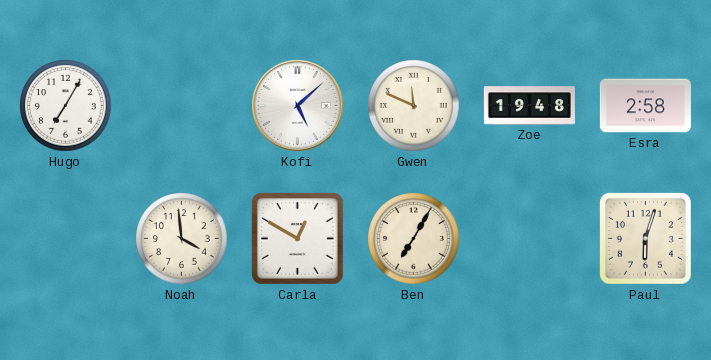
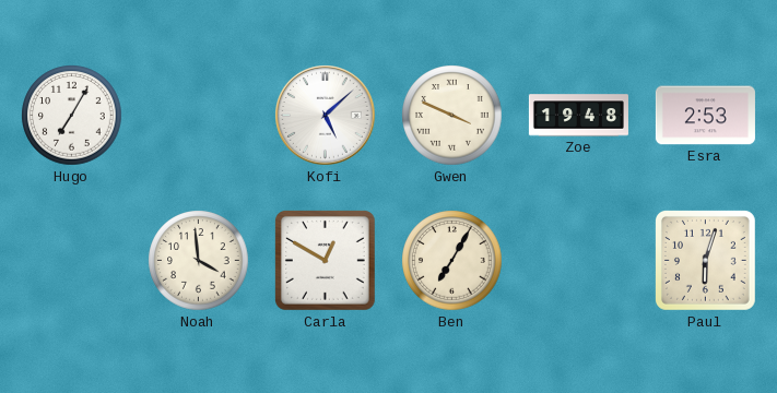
Gwen: 11:49 -> 3:49 (452, 116)
Esra: 2:58 -> 2:53 (705, 116)
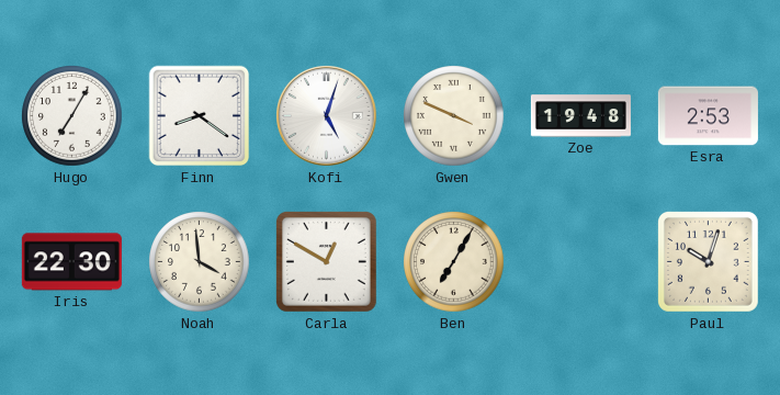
Finn: none -> 8:21 (200, 116)
Kofi: 5:08 -> 5:03 (327, 116)
Iris: none -> 22:30 (71, 262)
Paul: 6:03 -> 10:03 (708, 261)
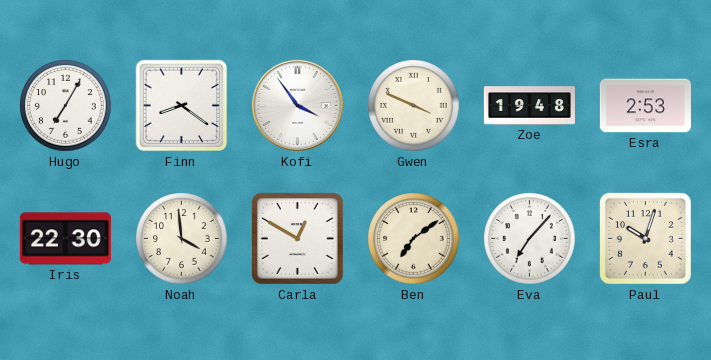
Kofi: 5:03 -> 3:54 (298, 106)
Ben: 7:05 -> 7:09 (414, 239)
Eva: none -> 7:07 (530, 239)
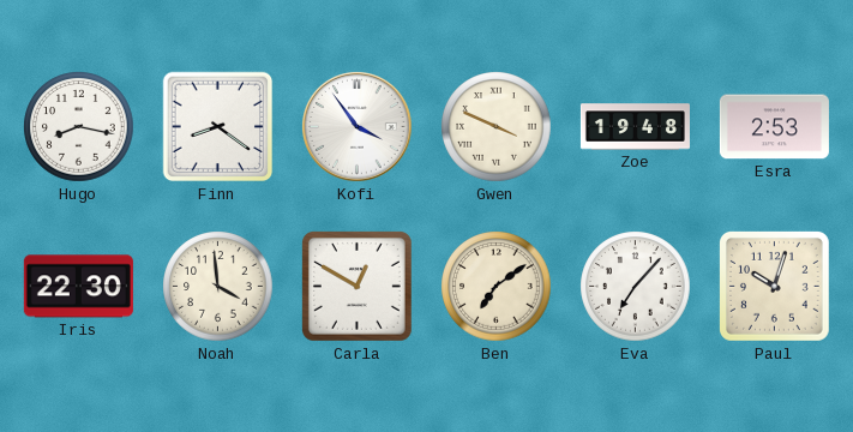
Hugo: 7:05 -> 8:17 (79, 127)
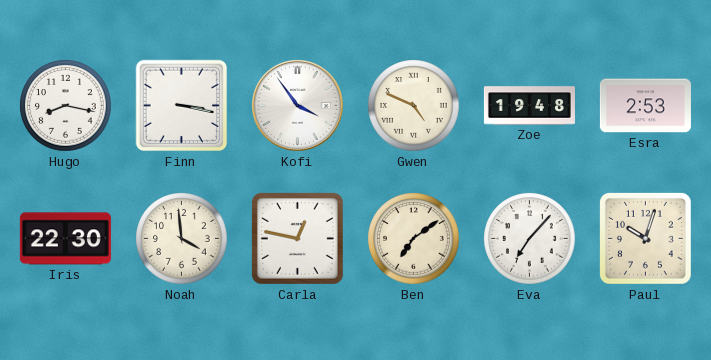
Finn: 8:21 -> 3:17 (182, 106)
Gwen: 3:49 -> 4:49 (414, 106)
Carla: 12:50 -> 12:47 (297, 238)
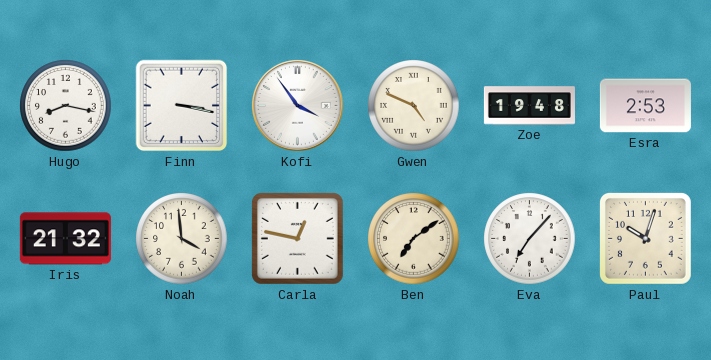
Iris: 22:30 -> 21:32 (65, 239)
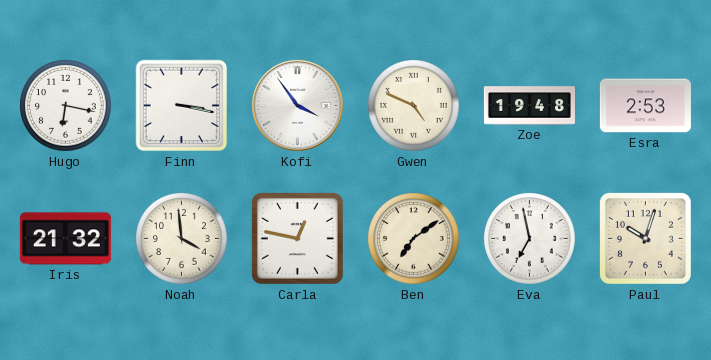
Hugo: 8:17 -> 6:17 (66, 106)
Eva: 7:07 -> 6:58 (530, 239)
